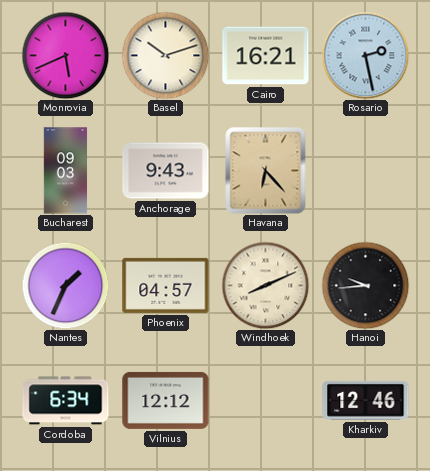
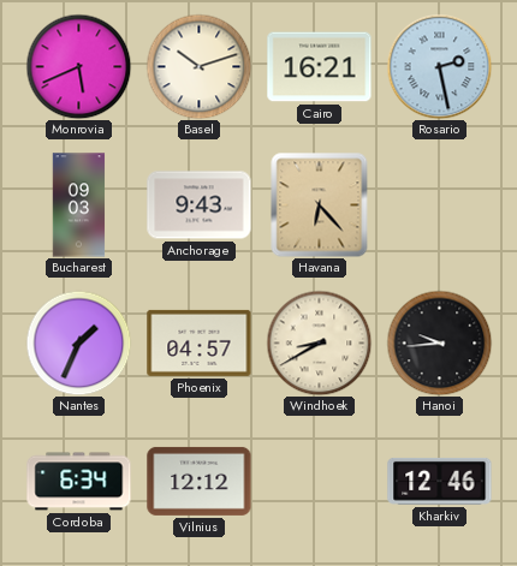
Windhoek: 8:11 -> 8:40 (319, 342)
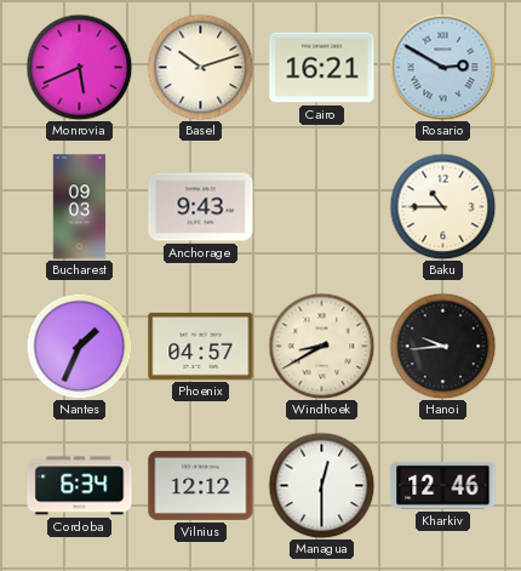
Rosario: 2:28 -> 2:50 (442, 67)
Havana: 6:23 -> none (320, 204)
Baku: none -> 10:45 (442, 206)
Managua: none -> 12:30 (321, 485)
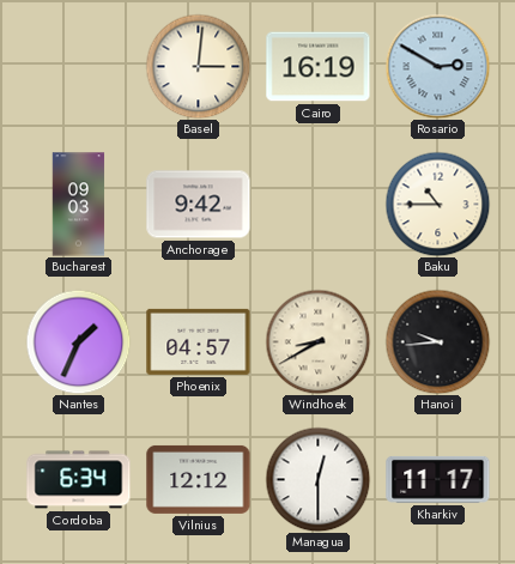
Monrovia: 5:41 -> none (79, 67)
Basel: 10:12 -> 3:01 (198, 66)
Cairo: 16:21 -> 16:19 (319, 67)
Anchorage: 9:43 -> 9:42 (199, 205)
Kharkiv: 12:46 -> 11:17 (438, 479)
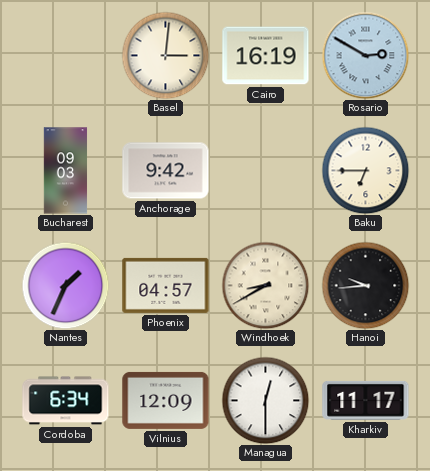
Baku: 10:45 -> 6:45 (365, 170)
Vilnius: 12:12 -> 12:09 (166, 400)
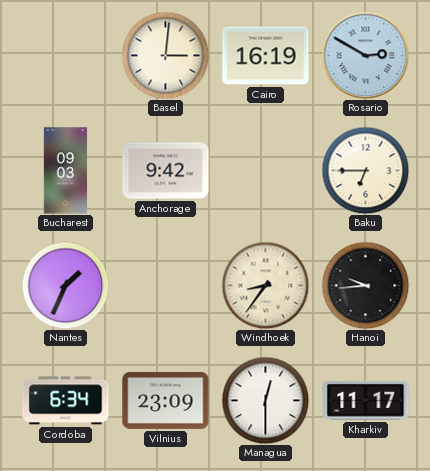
Phoenix: 04:57 -> none (166, 285)
Windhoek: 8:40 -> 8:36 (265, 285)
Vilnius: 12:09 -> 23:09 (166, 400)
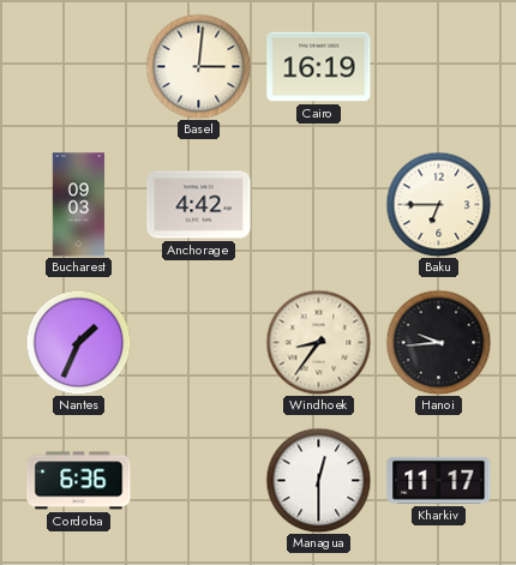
Rosario: 2:50 -> none (365, 55)
Anchorage: 9:42 -> 4:42 (199, 205)
Cordoba: 6:34 -> 6:36 (79, 481)
Vilnius: 23:09 -> none (166, 400)
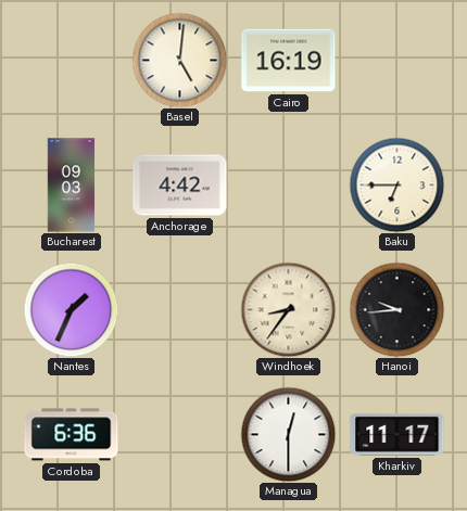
Basel: 3:01 -> 5:01 (179, 60)
